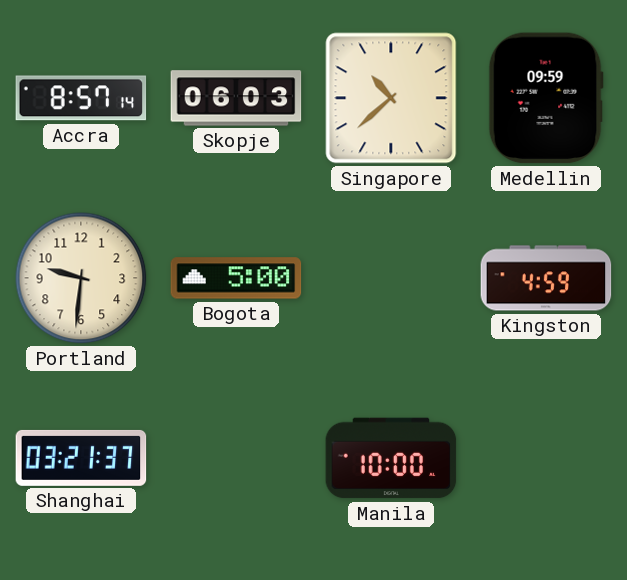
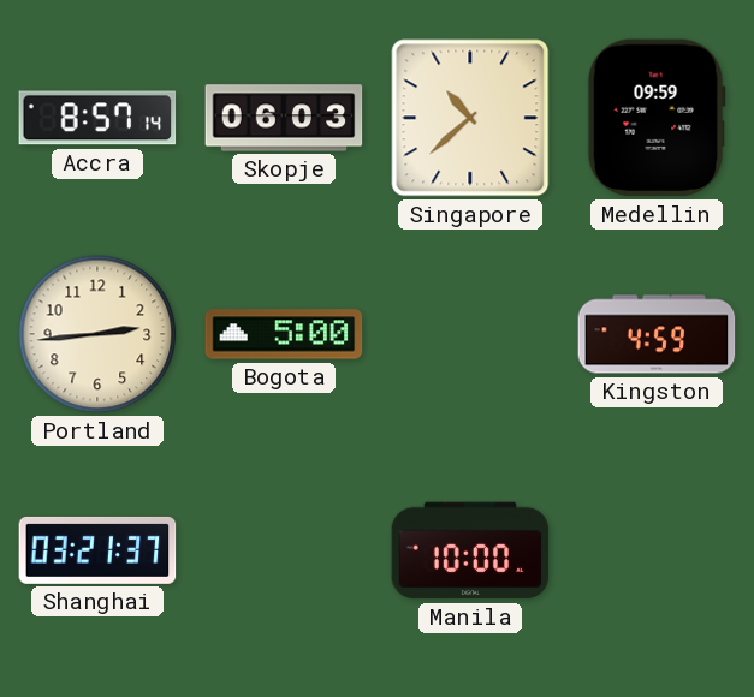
Portland: 9:31 -> 2:44 (97, 334)
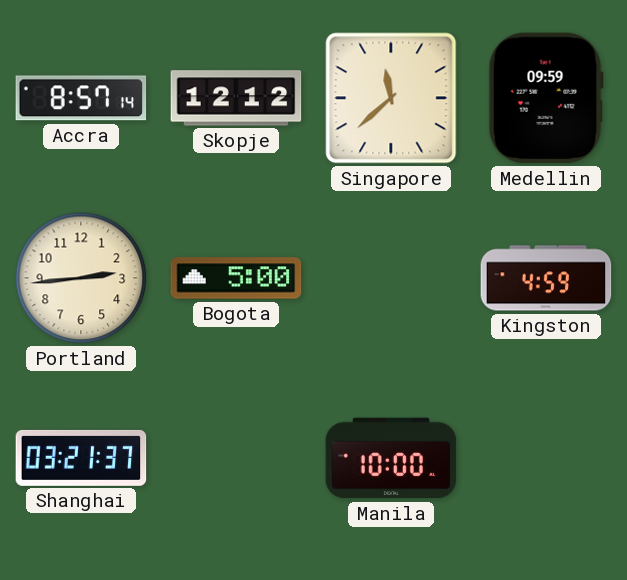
Skopje: 06:03 -> 12:12 (236, 98)
Singapore: 10:38 -> 11:38 (391, 98)
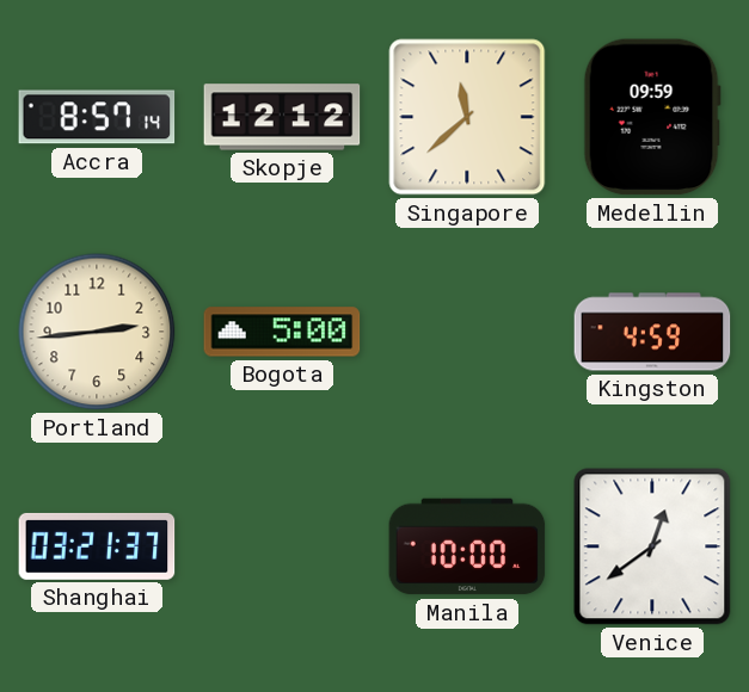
Venice: none -> 12:39 (652, 546)
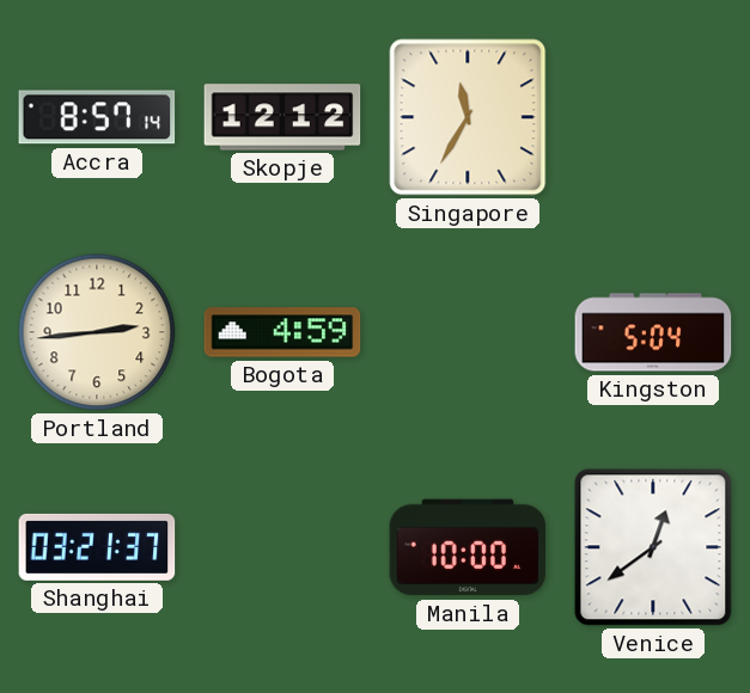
Singapore: 11:38 -> 11:35 (468, 117)
Medellin: 09:59 -> none (652, 117)
Bogota: 5:00 -> 4:59 (282, 332)
Kingston: 4:59 -> 5:04 (653, 332)
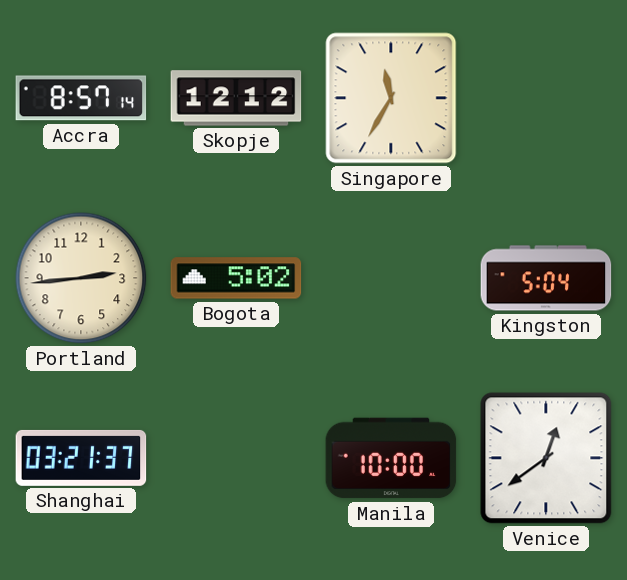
Bogota: 4:59 -> 5:02 (236, 278)
